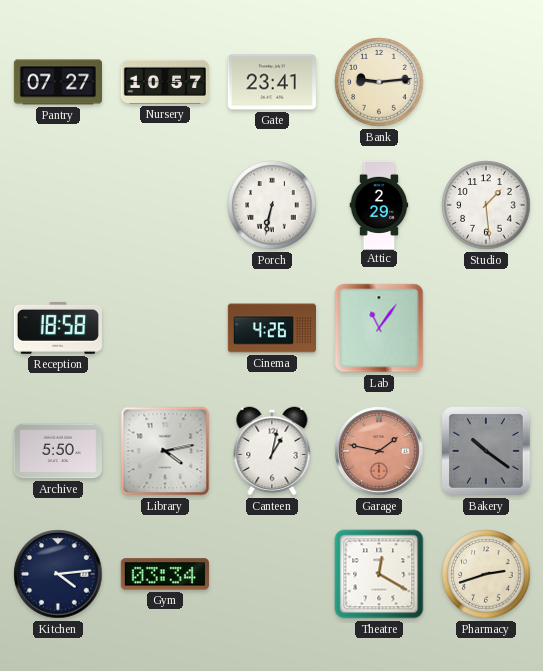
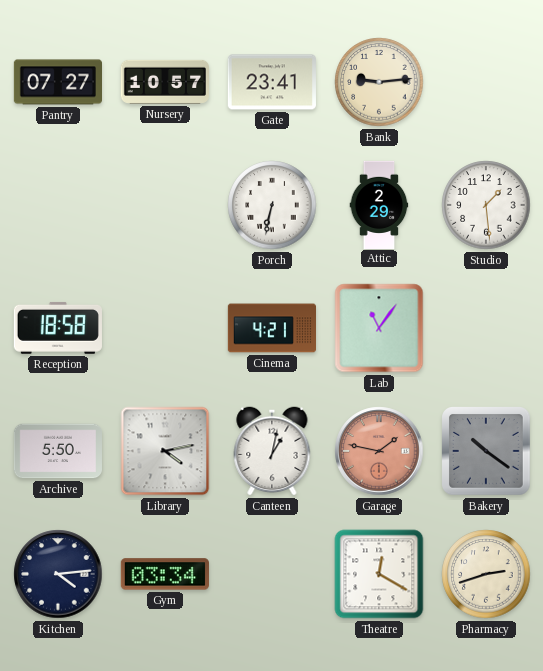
Cinema: 4:26 -> 4:21 (271, 328)
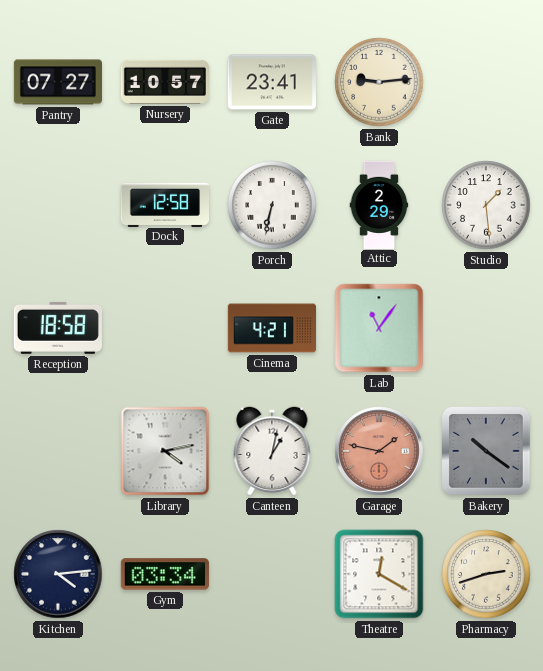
Dock: none -> 12:58 (164, 204)
Archive: 5:50 -> none (58, 451)
